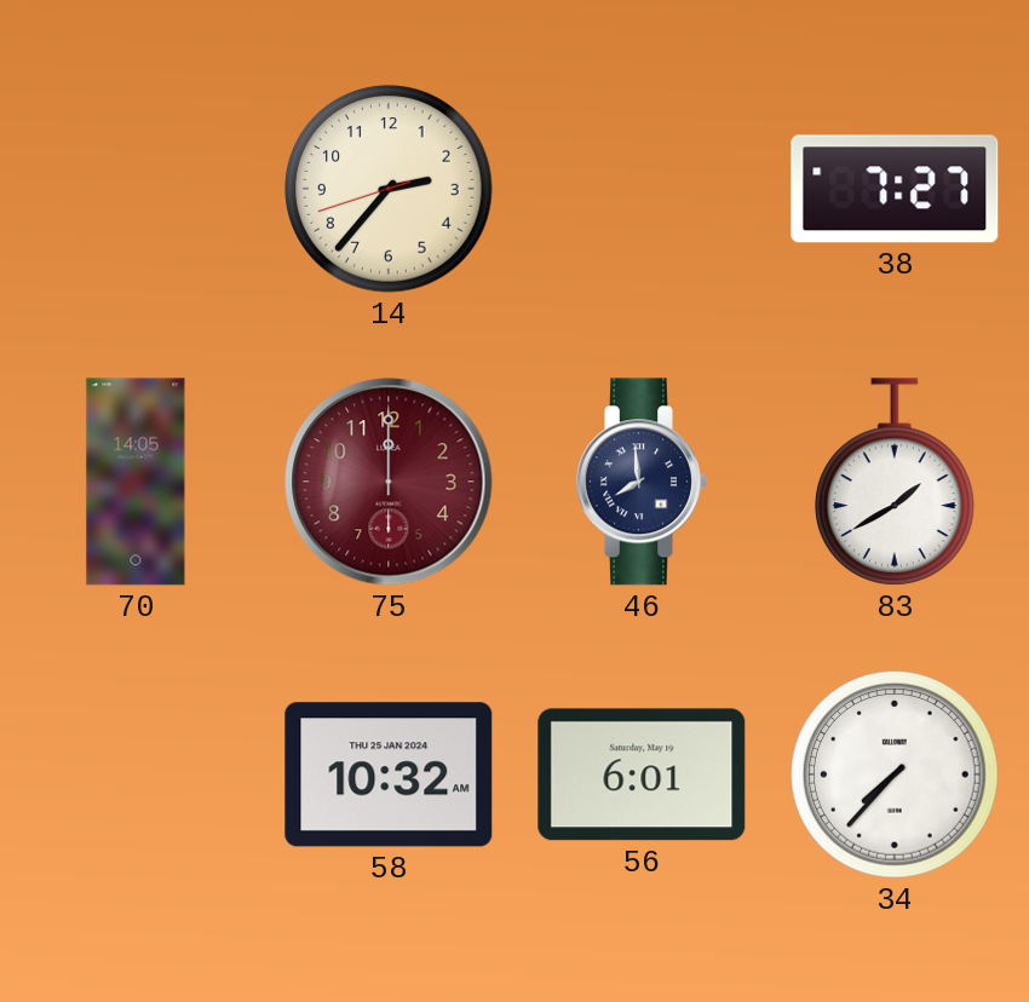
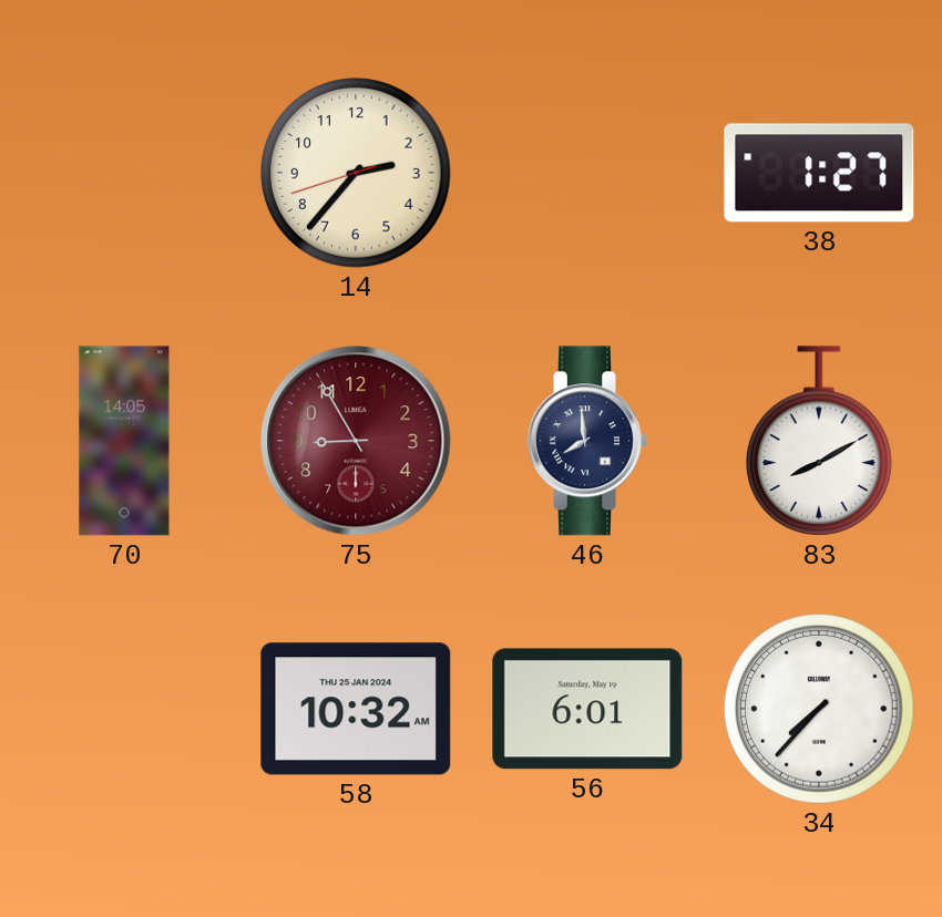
38: 7:27 -> 1:27 (819, 173)
75: 12:00 -> 8:55 (356, 441)
83: 1:40 -> 8:10 (820, 441)
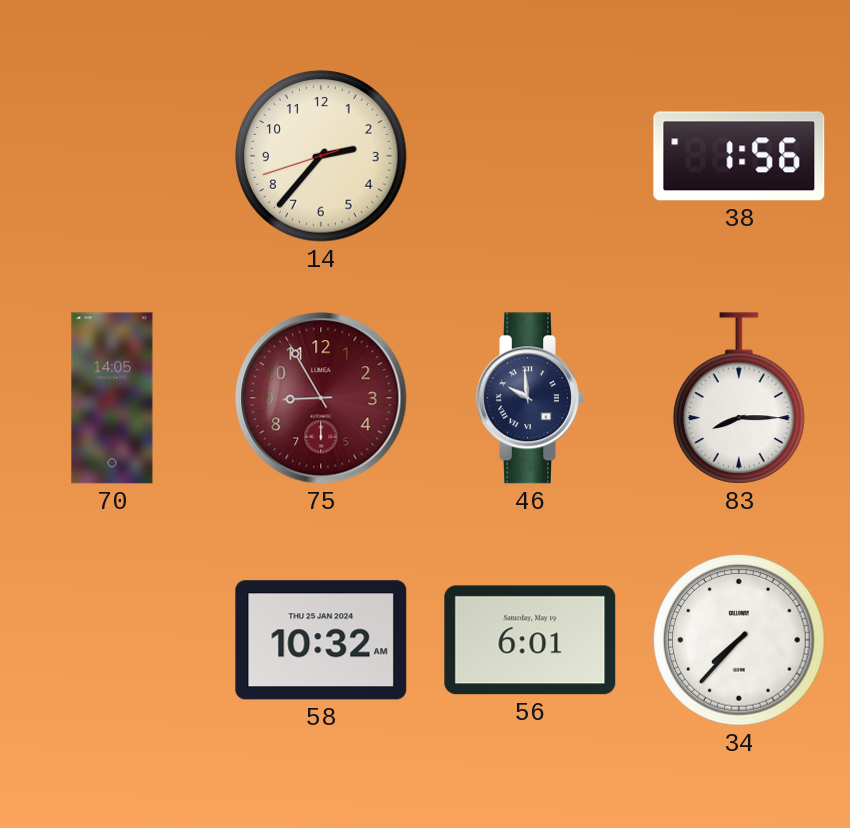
38: 1:27 -> 1:56 (739, 156)
46: 7:59 -> 9:59 (530, 398)
83: 8:10 -> 8:15 (740, 398)
